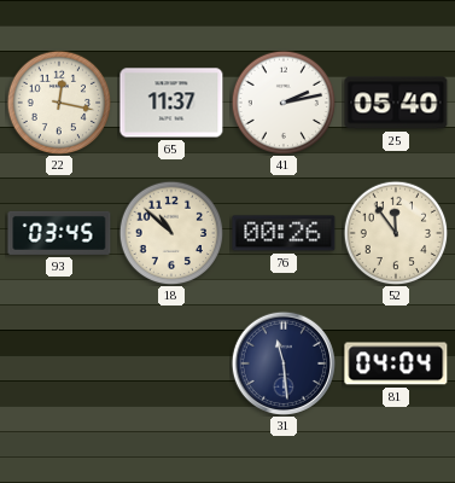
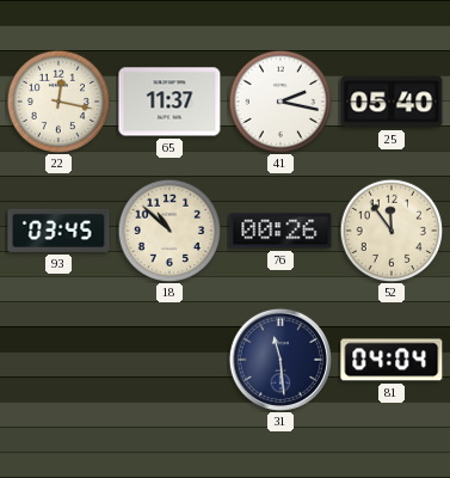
41: 2:13 -> 2:17 (281, 102)
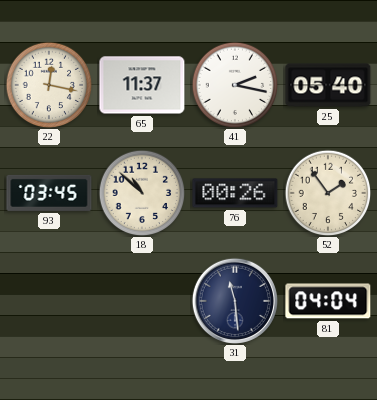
52: 11:54 -> 1:54 (328, 193)
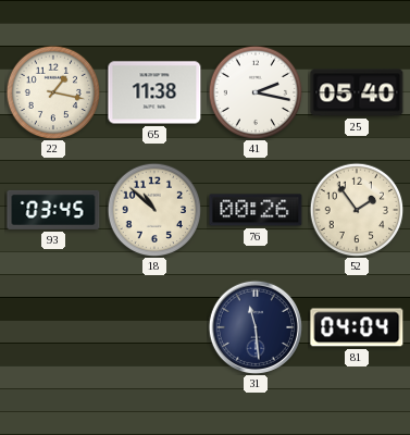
22: 12:17 -> 1:17 (53, 92)
65: 11:37 -> 11:38 (154, 92)
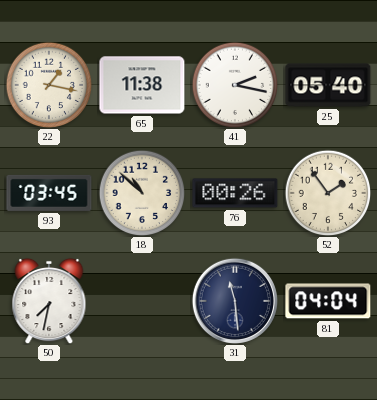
50: none -> 7:32 (49, 301)
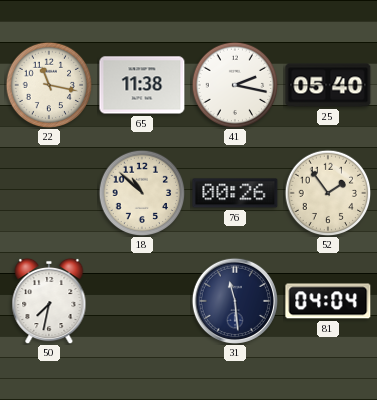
22: 1:17 -> 11:17 (49, 85)
93: 03:45 -> none (49, 193)
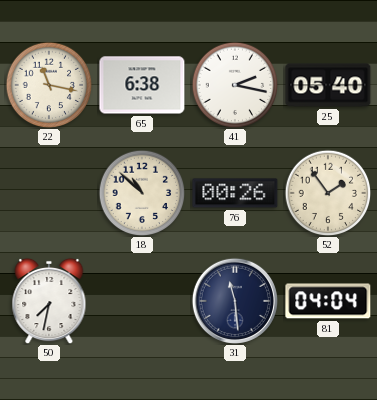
65: 11:38 -> 6:38 (142, 85)
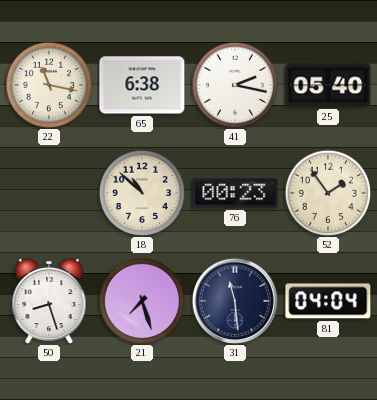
76: 00:26 -> 00:23 (235, 193)
50: 7:32 -> 8:27 (49, 301)
21: none -> 7:27 (142, 301)
